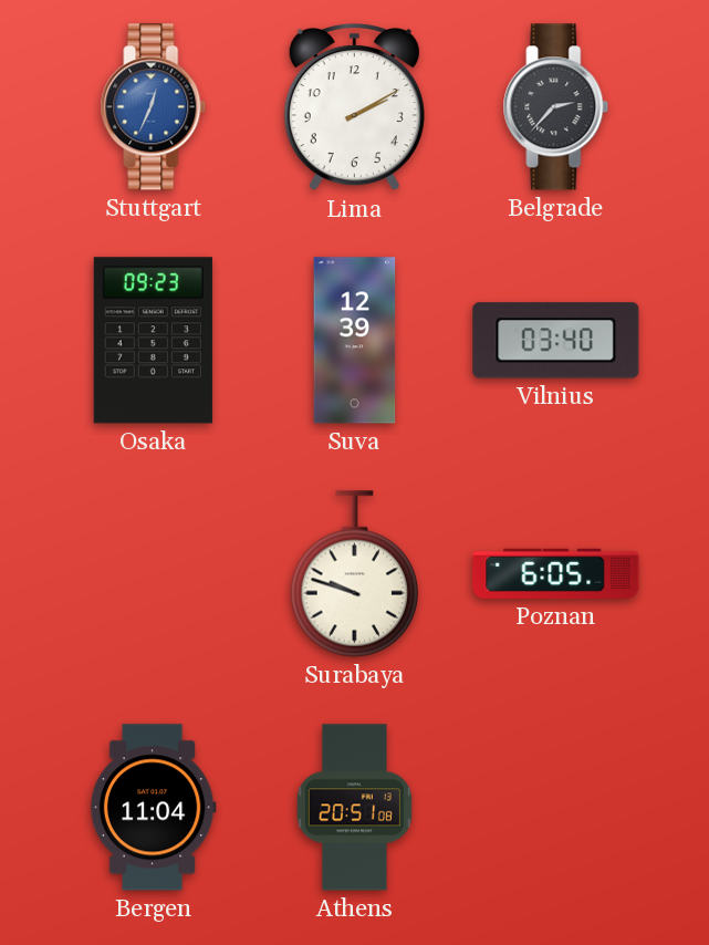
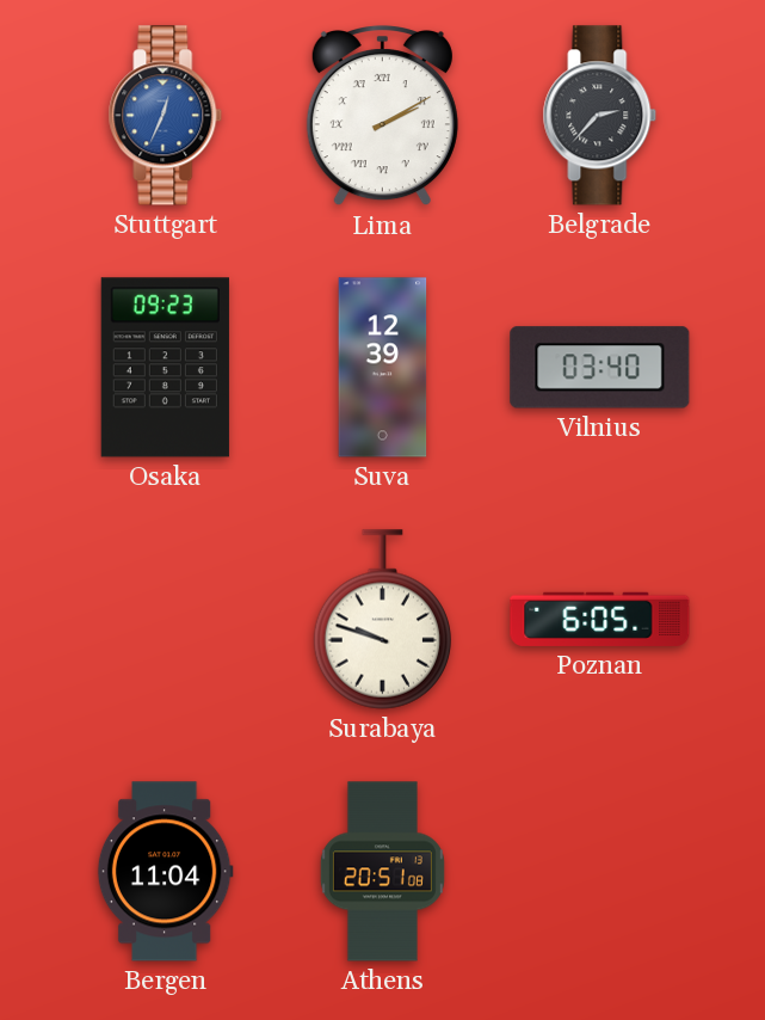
Lima numerals: Arabic -> Roman (382, 117)
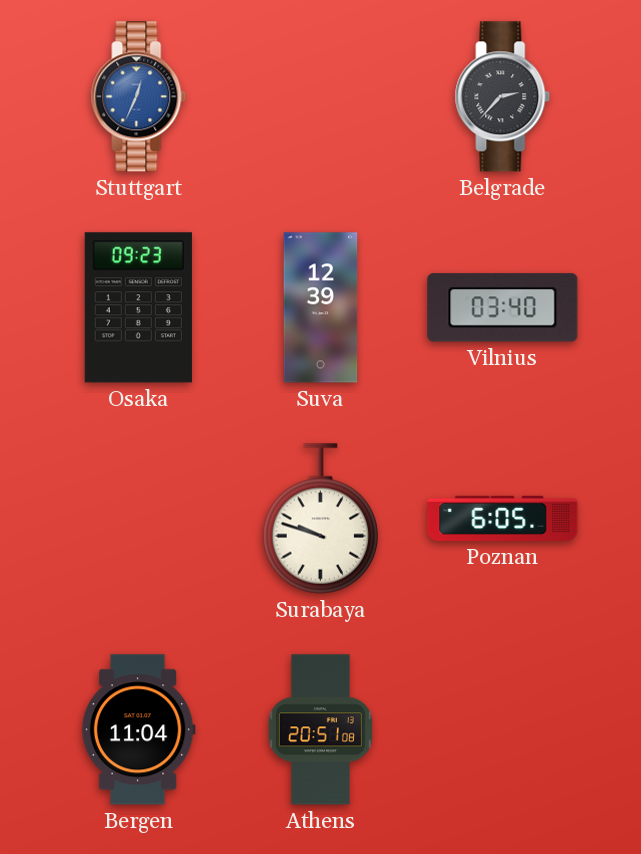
Lima: 2:10 -> none (382, 117)
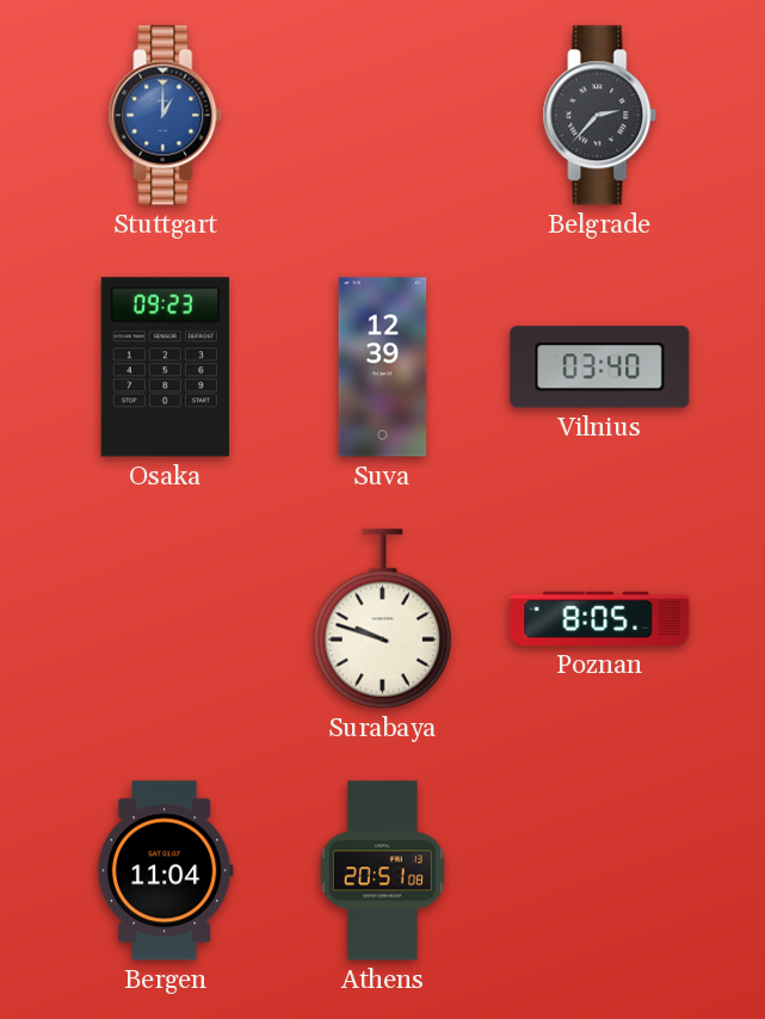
Stuttgart: 12:34 -> 1:00 (166, 116)
Poznan: 6:05 -> 8:05 (600, 618)
